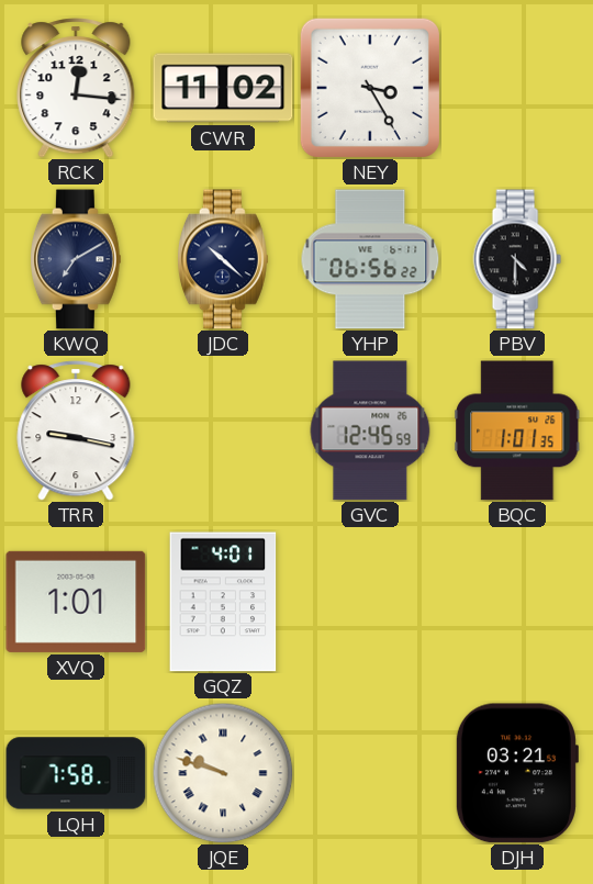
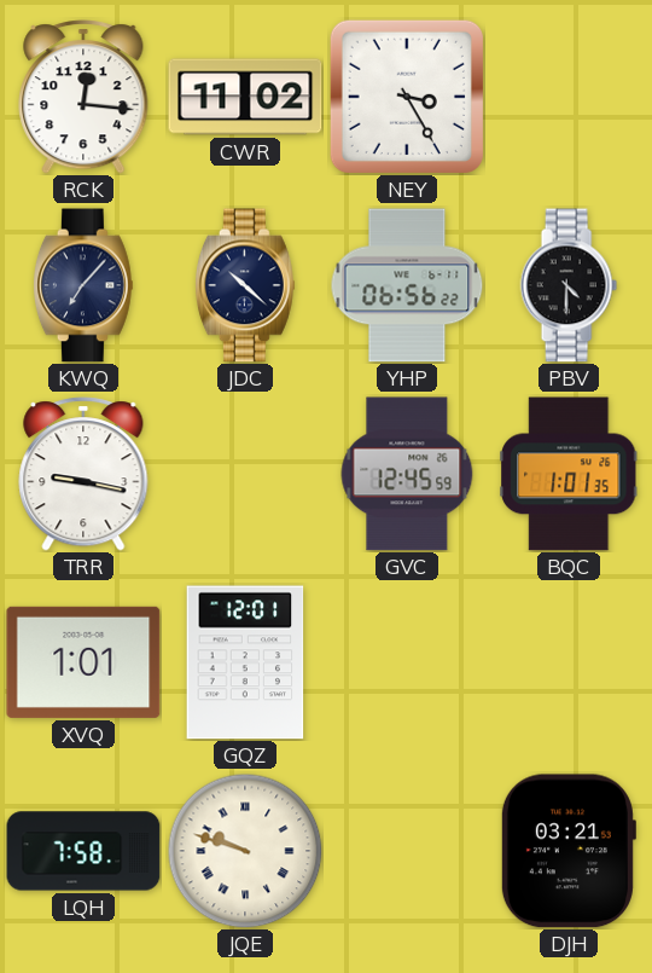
KWQ: 7:10 -> 7:07 (83, 285)
GQZ: 4:01 -> 12:01 (245, 662)
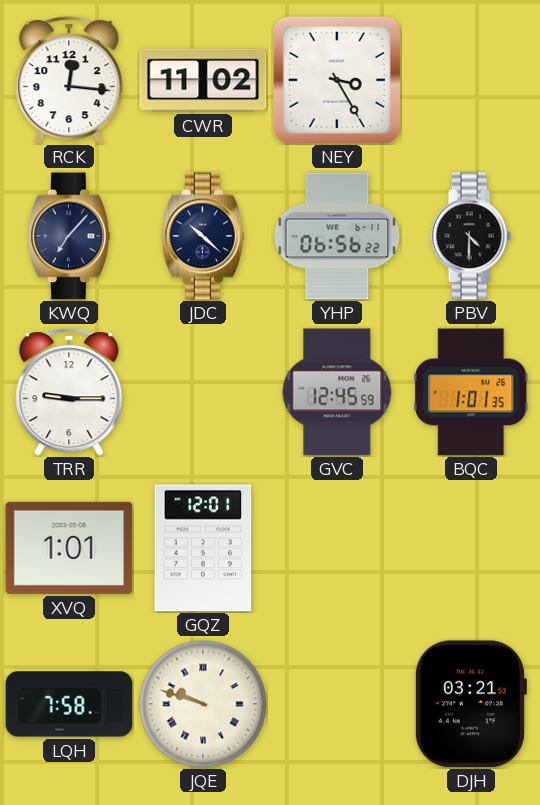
TRR: 9:17 -> 9:15 (69, 392)
